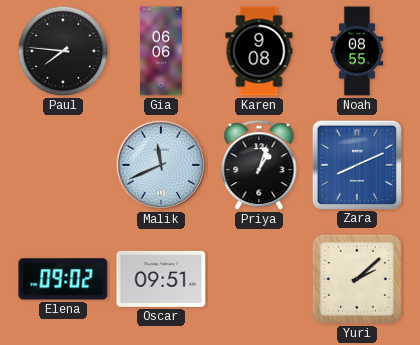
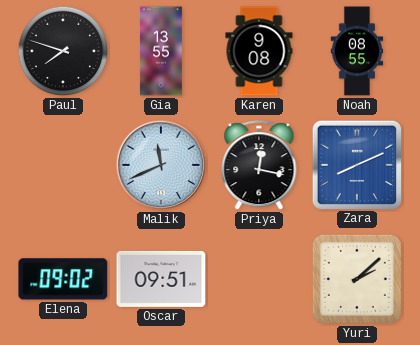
Paul: 7:46 -> 7:48 (63, 51)
Gia: 06:06 -> 13:55 (161, 51)
Priya: 1:03 -> 12:17 (259, 166)
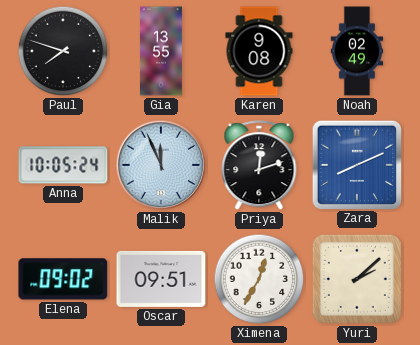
Noah: 08:55 -> 02:49 (357, 51)
Anna: none -> 10:05 (63, 165)
Malik: 11:41 -> 11:56 (161, 165)
Priya: 12:17 -> 12:12 (259, 166)
Ximena: none -> 12:35 (259, 279)
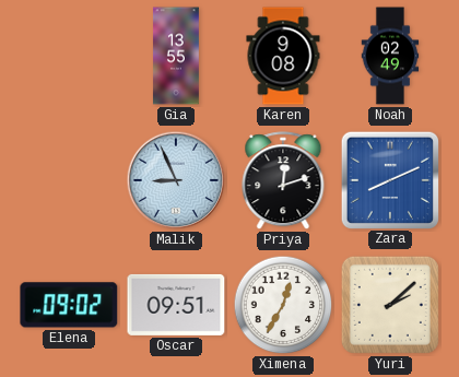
Paul: 7:48 -> none (63, 51)
Anna: 10:05 -> none (63, 165)
Malik: 11:56 -> 8:56 (176, 180)
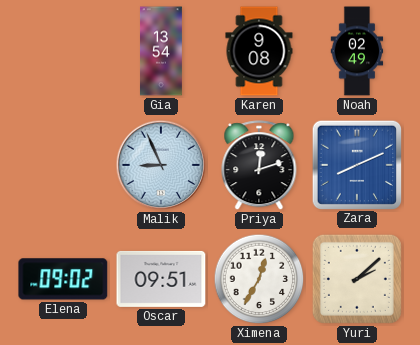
Gia: 13:55 -> 13:54 (161, 51)
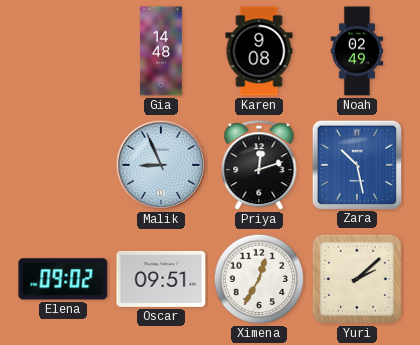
Gia: 13:54 -> 14:48 (161, 51)
Zara: 8:11 -> 10:28 (356, 164)
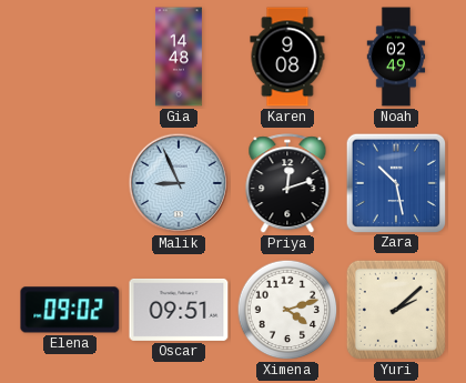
Ximena: 12:35 -> 4:12 (287, 310)
